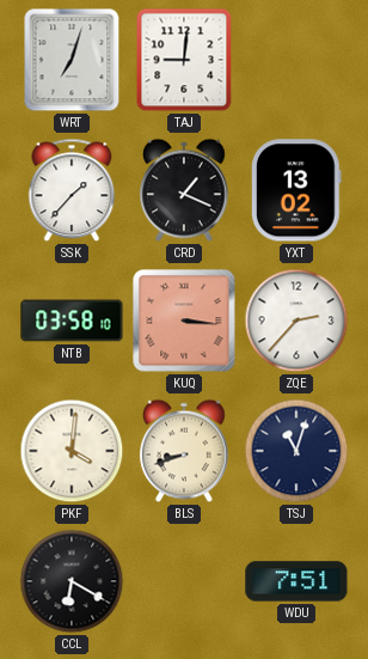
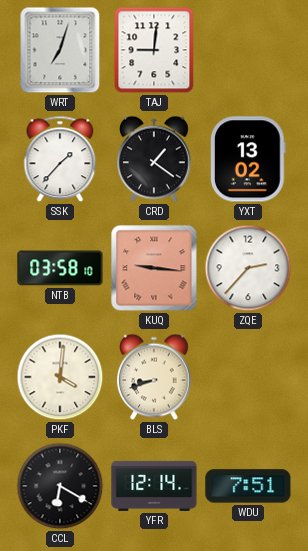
CRD: 1:19 -> 1:21 (154, 159)
KUQ: 3:16 -> 9:16 (154, 268)
TSJ: 11:03 -> none (296, 451)
YFR: none -> 12:14 (154, 486)
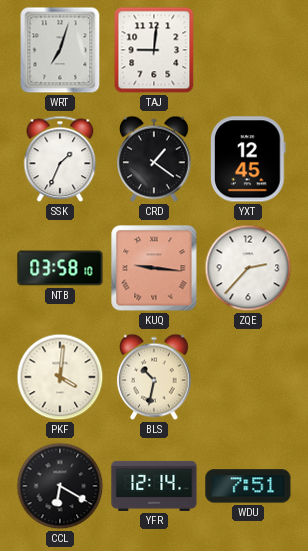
SSK: 1:37 -> 1:34 (60, 159)
YXT: 13:02 -> 12:45 (248, 159)
BLS: 8:42 -> 10:32 (154, 377)
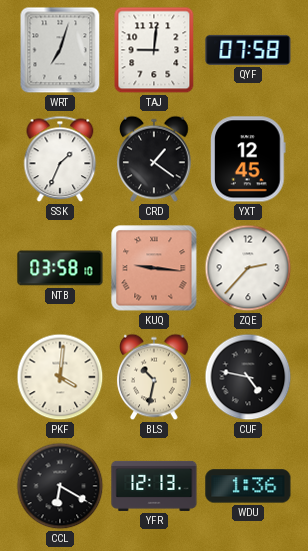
QYF: none -> 07:58 (248, 50)
CUF: none -> 4:47 (248, 377)
YFR: 12:14 -> 12:13 (154, 486)
WDU: 7:51 -> 1:36 (248, 486)
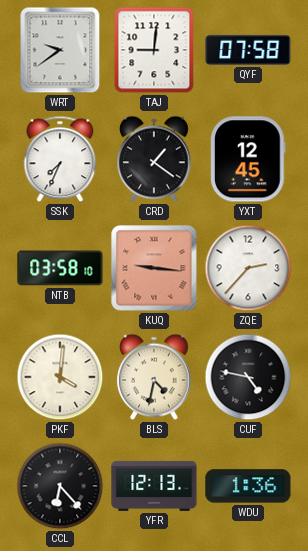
WRT: 7:03 -> 9:39 (60, 50)
SSK: 1:34 -> 7:34 (60, 159)
BLS: 10:32 -> 4:32 (154, 377)
CCL: 6:20 -> 6:23 (60, 486)
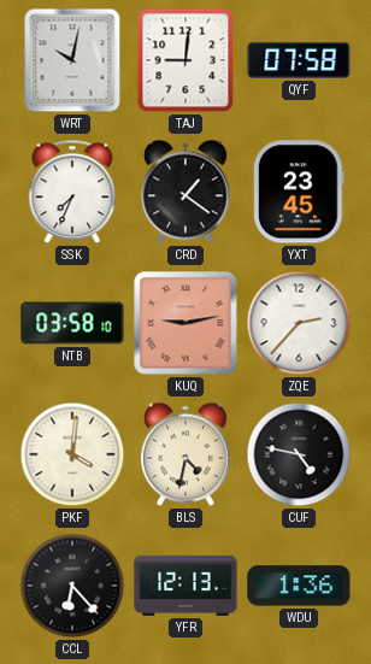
WRT: 9:39 -> 10:02 (72, 60)
YXT: 12:45 -> 23:45 (299, 192)
KUQ: 9:16 -> 9:13 (185, 323)
